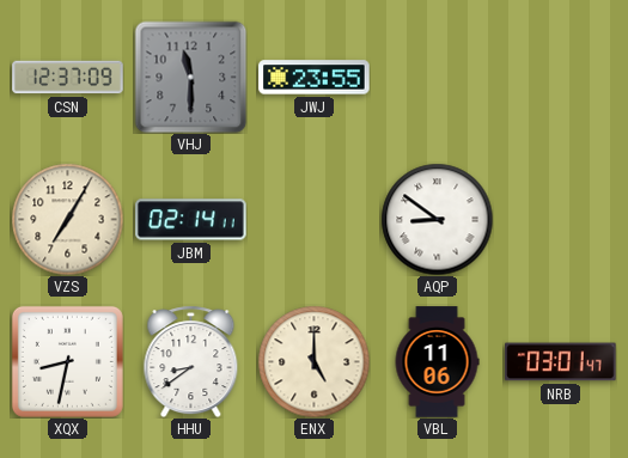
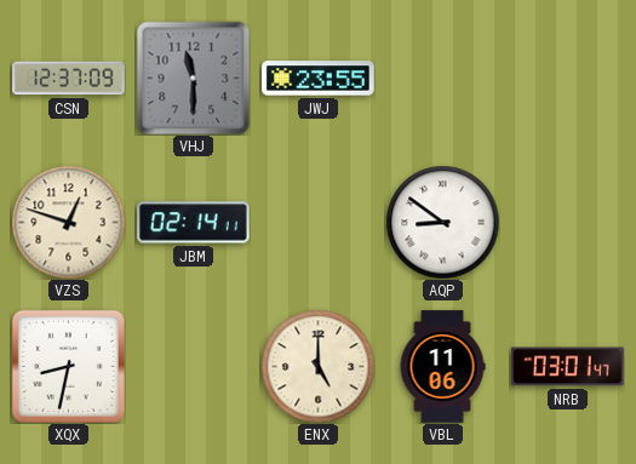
VZS: 7:05 -> 12:48 (68, 222)
HHU: 8:39 -> none (191, 361)
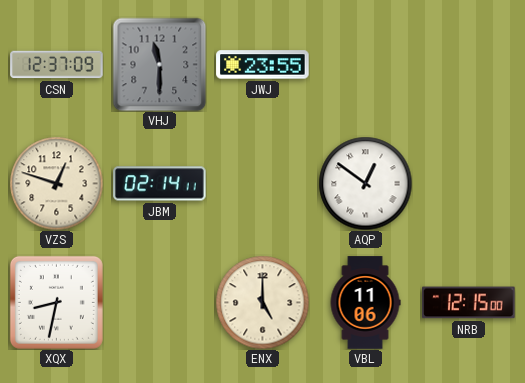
AQP: 8:51 -> 12:51 (365, 183)
NRB: 03:01 -> 12:15 (469, 303)
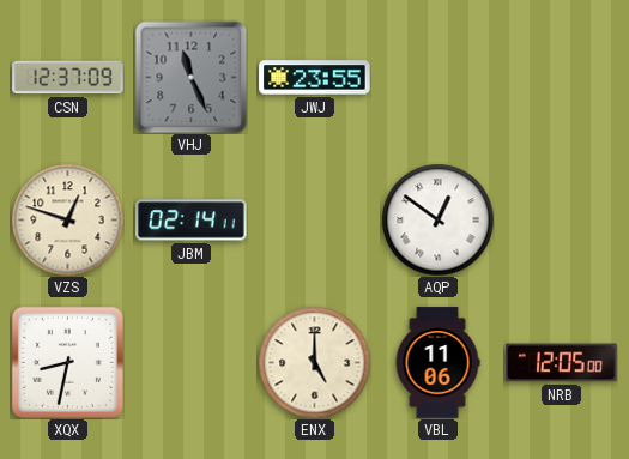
VHJ: 11:30 -> 11:26 (190, 77)
NRB: 12:15 -> 12:05 (562, 363)
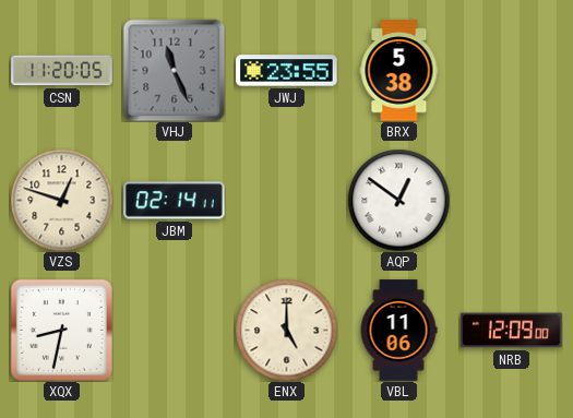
CSN: 12:37 -> 11:20 (62, 71)
BRX: none -> 5:38 (399, 71)
NRB: 12:05 -> 12:09 (512, 331)
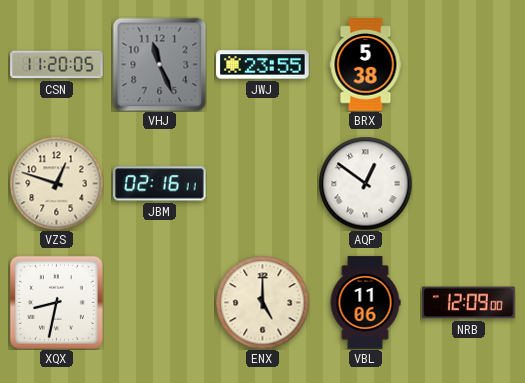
JBM: 02:14 -> 02:16 (160, 184)
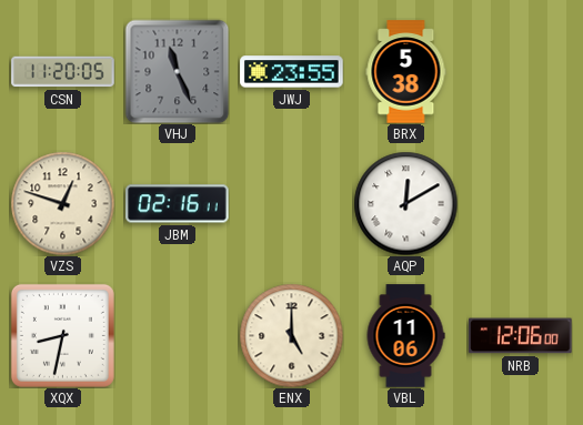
AQP: 12:51 -> 12:10 (405, 203)
NRB: 12:09 -> 12:06 (521, 336)
